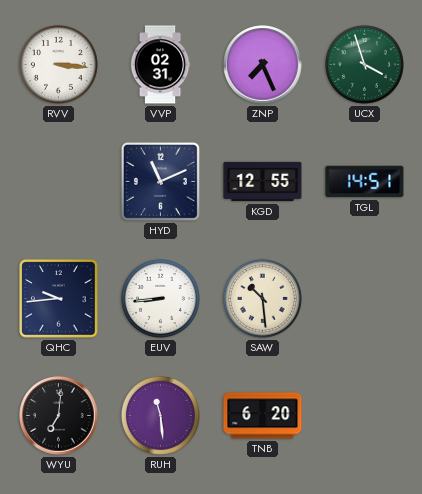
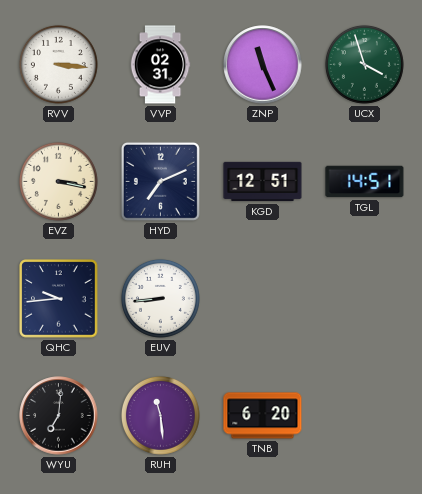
ZNP: 7:26 -> 11:26 (263, 65)
EVZ: none -> 3:17 (58, 181)
HYD: 11:11 -> 7:11 (160, 181)
KGD: 12:55 -> 12:51 (263, 182)
SAW: 10:29 -> none (262, 298)
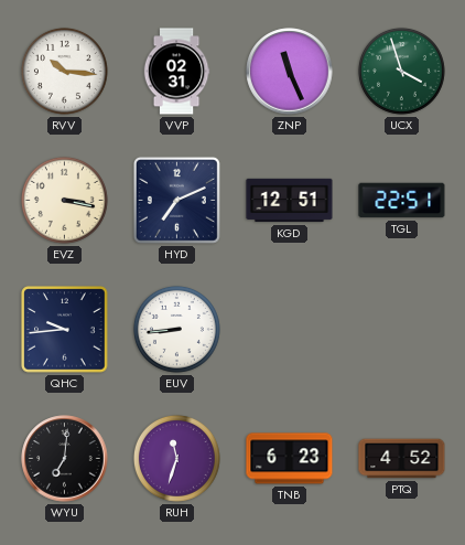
RVV: 3:16 -> 10:16 (64, 71)
TGL: 14:51 -> 22:51 (402, 201)
RUH: 11:29 -> 11:33 (176, 458)
TNB: 6:20 -> 6:23 (290, 459)
PTQ: none -> 4:52 (402, 459)
